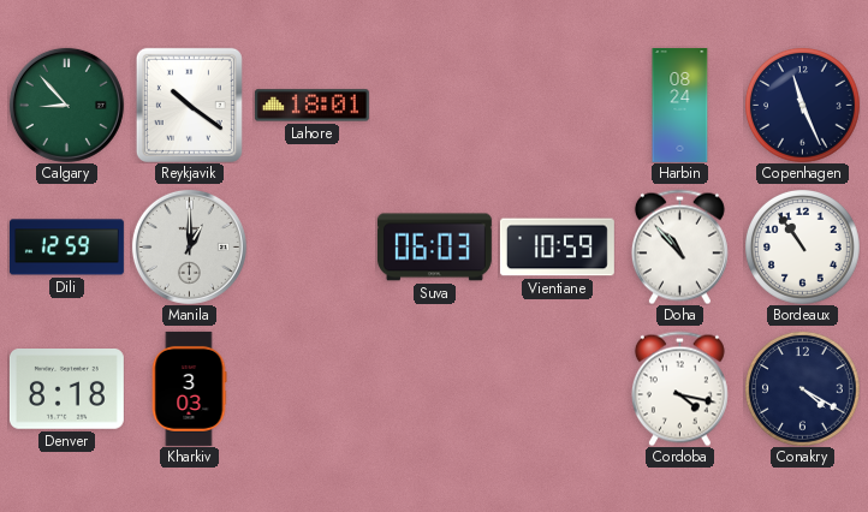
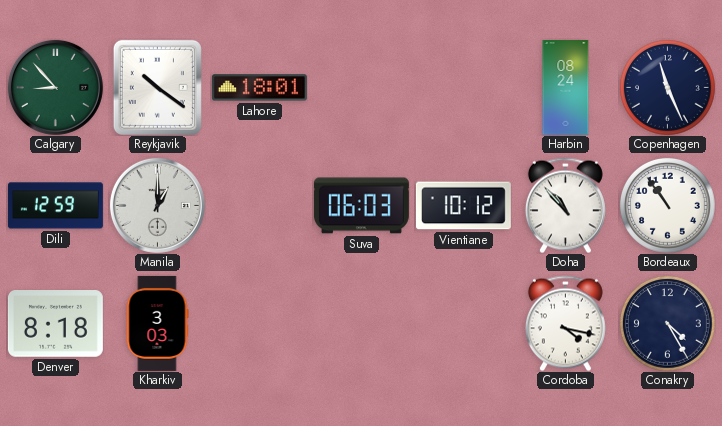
Vientiane: 10:59 -> 10:12 (463, 206)
Conakry: 4:20 -> 4:25 (668, 324)
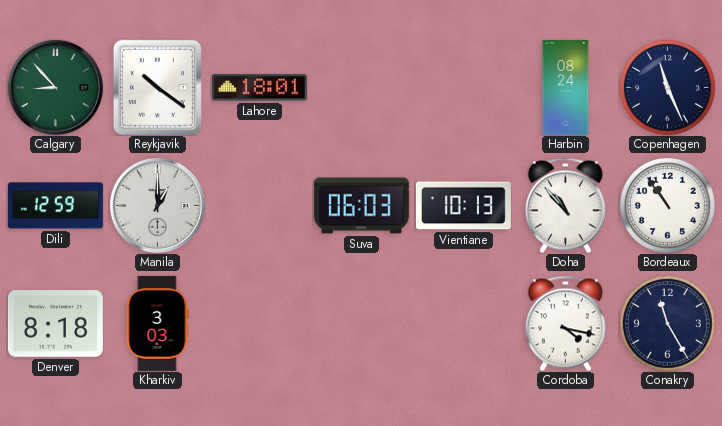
Vientiane: 10:12 -> 10:13 (463, 206)
Conakry: 4:25 -> 11:25 (668, 324)
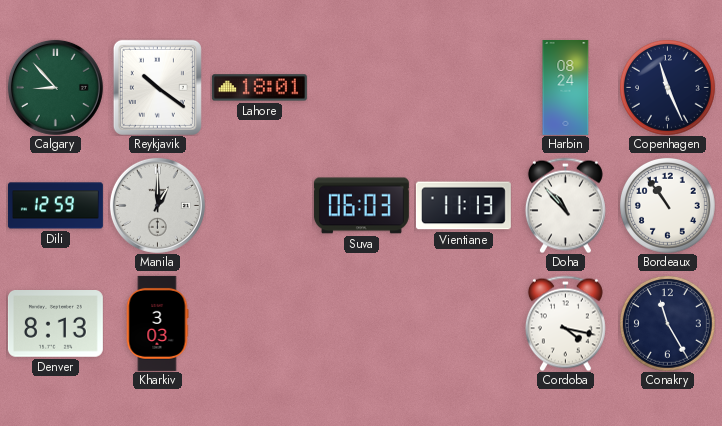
Vientiane: 10:13 -> 11:13 (463, 206)
Denver: 8:18 -> 8:13 (55, 324)
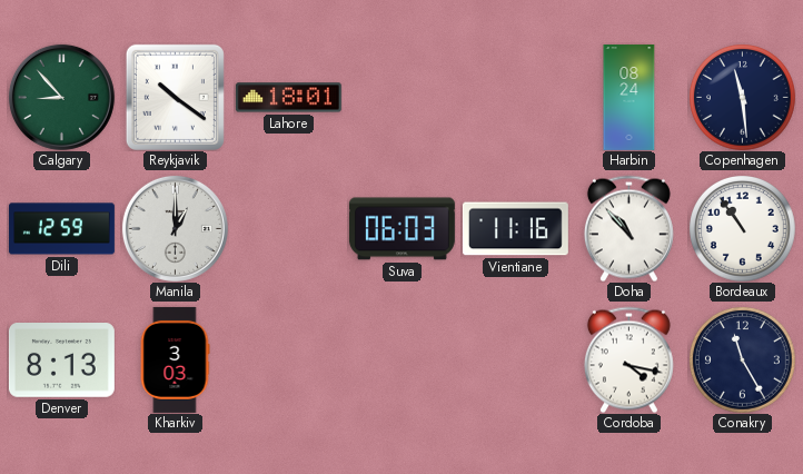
Copenhagen: 11:26 -> 11:29 (743, 98)
Vientiane: 11:13 -> 11:16 (515, 229)
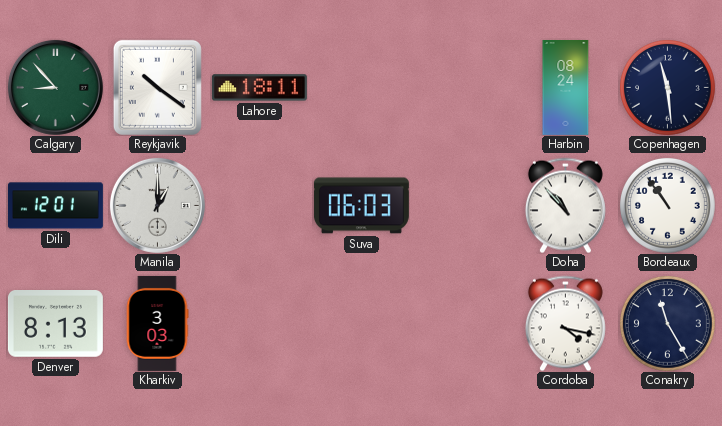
Lahore: 18:01 -> 18:11 (259, 88)
Dili: 12:59 -> 12:01 (55, 206)
Vientiane: 11:16 -> none (515, 229)
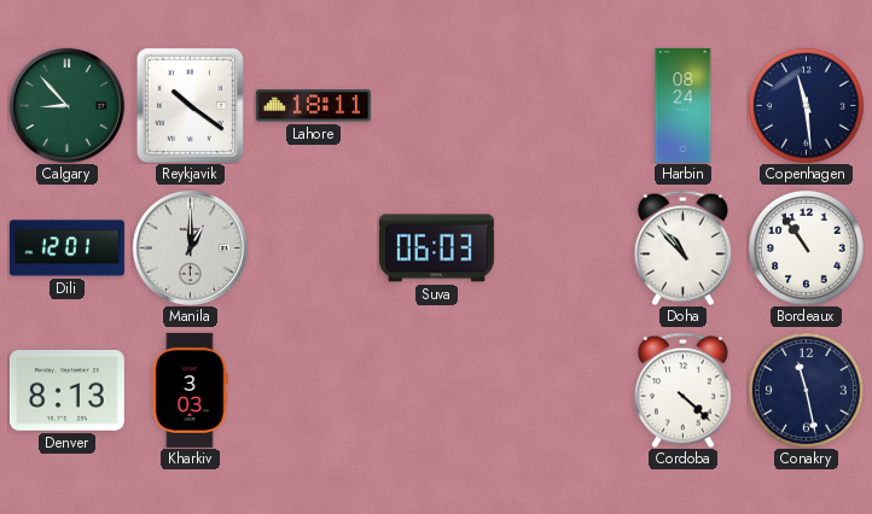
Cordoba: 4:17 -> 4:22 (682, 390)
Conakry: 11:25 -> 11:28 (807, 391)
